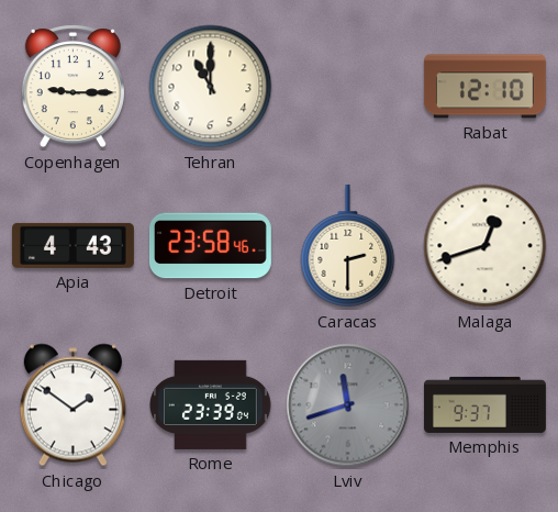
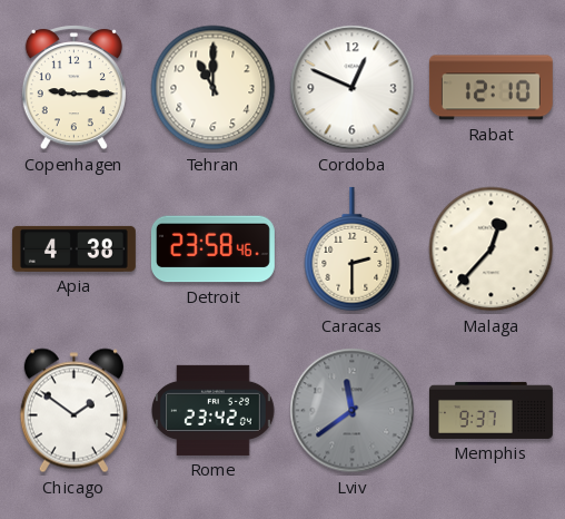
Cordoba: none -> 12:49 (353, 88)
Apia: 4:43 -> 4:38 (73, 248)
Malaga: 12:42 -> 12:37 (492, 249)
Rome: 23:39 -> 23:42 (214, 410)
Lviv: 11:42 -> 11:39 (353, 411)
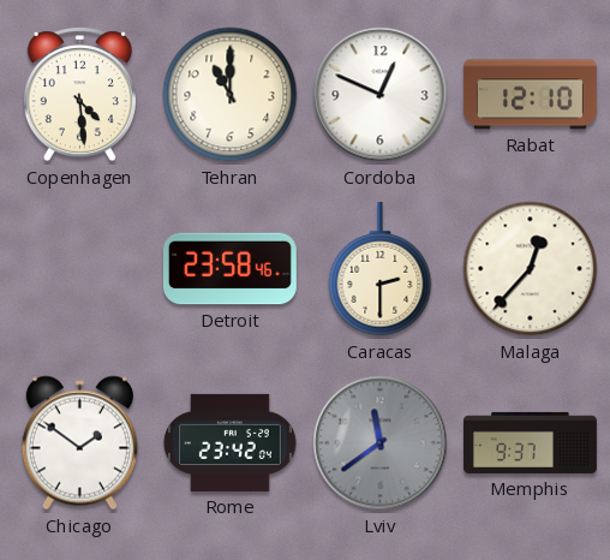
Copenhagen: 9:15 -> 4:29 (79, 95)
Apia: 4:38 -> none (73, 248)
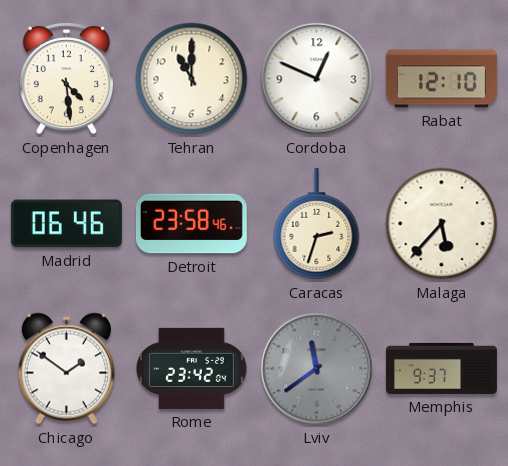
Madrid: none -> 06:46 (66, 224)
Caracas: 2:30 -> 2:33 (317, 224)
Malaga: 12:37 -> 5:37 (442, 224)
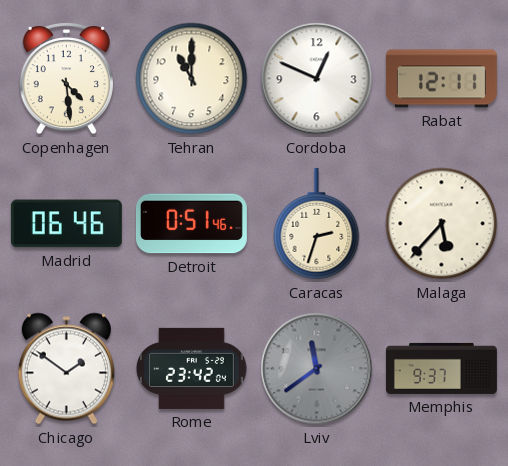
Rabat: 12:10 -> 12:11 (441, 79)
Detroit: 23:58 -> 0:51 (191, 224)
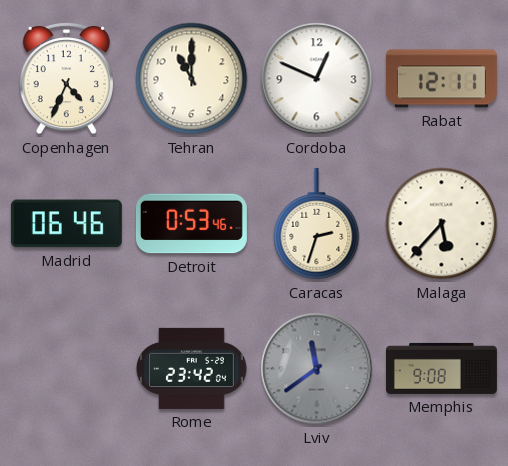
Copenhagen: 4:29 -> 4:34 (66, 79)
Detroit: 0:51 -> 0:53 (191, 224)
Chicago: 1:51 -> none (66, 369)
Memphis: 9:37 -> 9:08 (442, 368)
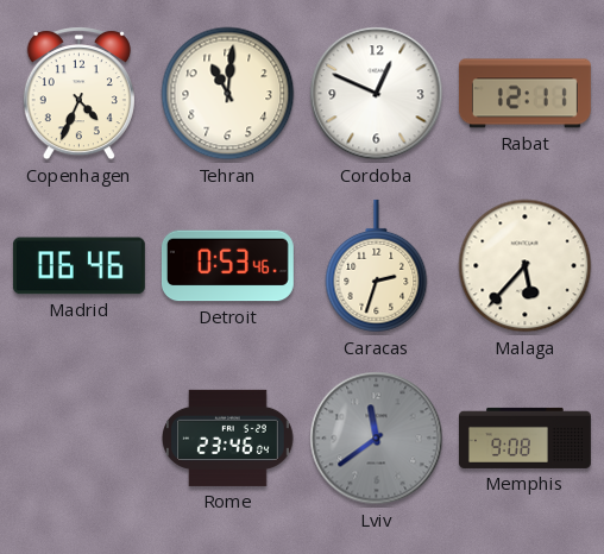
Tehran: 11:00 -> 11:01 (228, 94)
Rome: 23:42 -> 23:46 (228, 437)
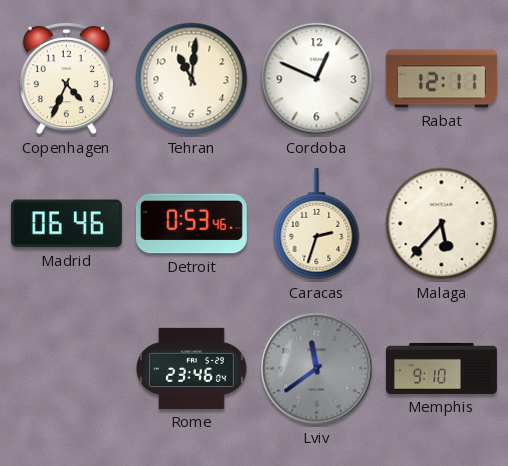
Memphis: 9:08 -> 9:10 (442, 368)
